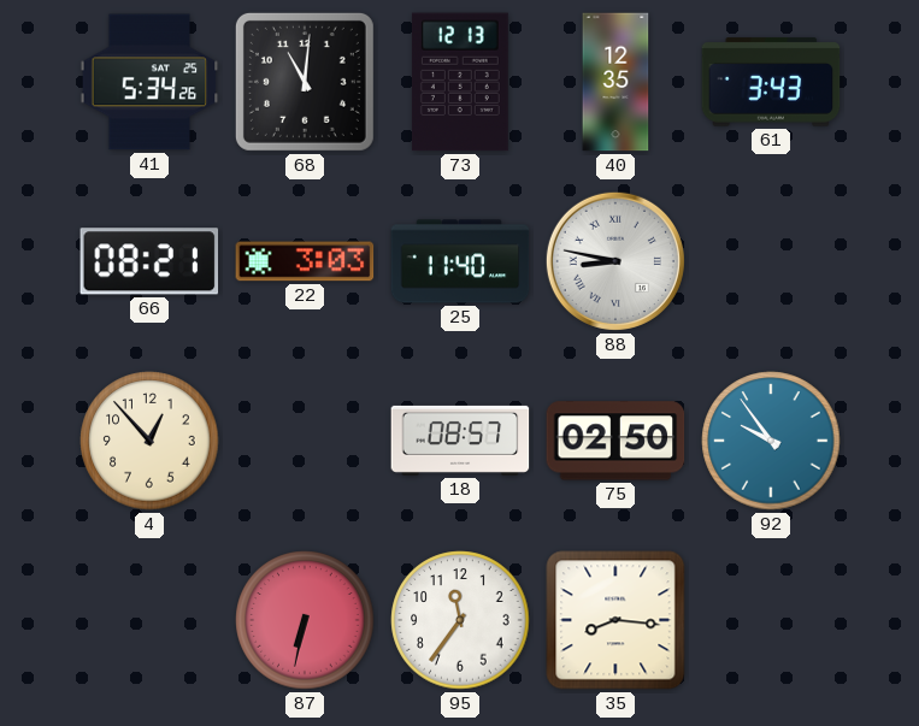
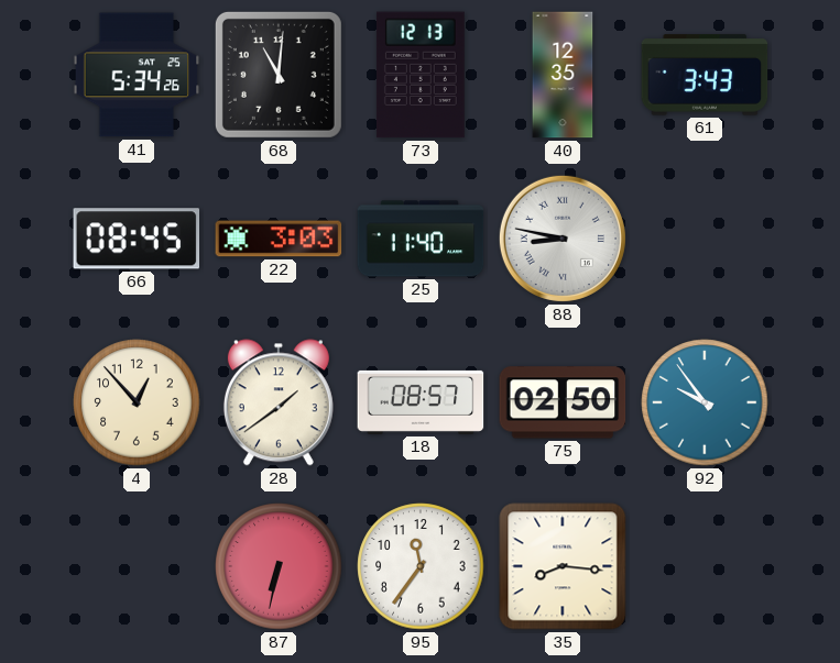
66: 08:21 -> 08:45 (137, 239)
28: none -> 1:39 (279, 402)
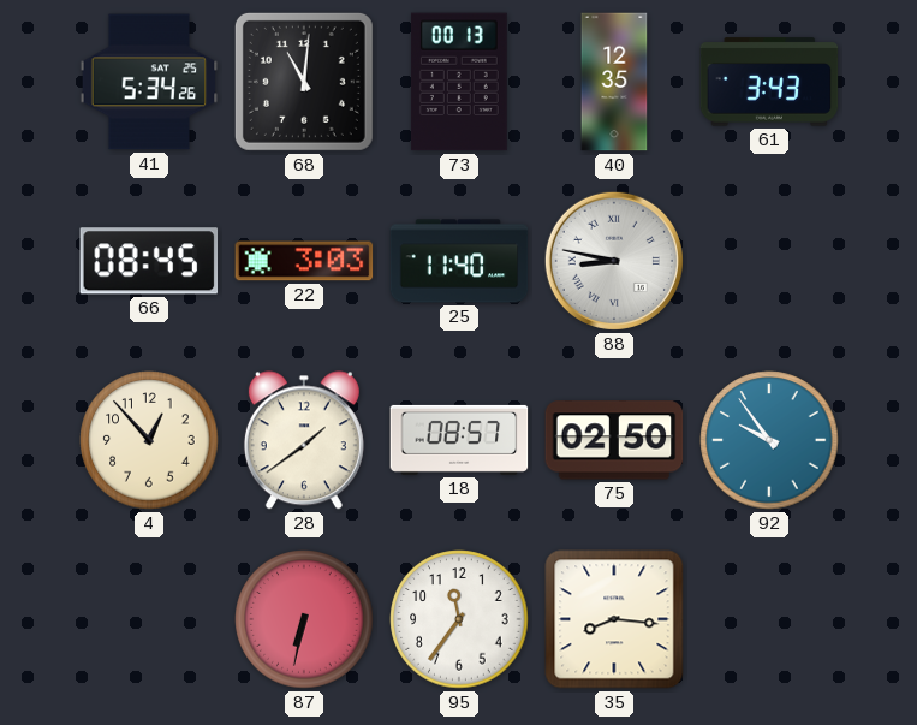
73: 12:13 -> 00:13 (459, 82)
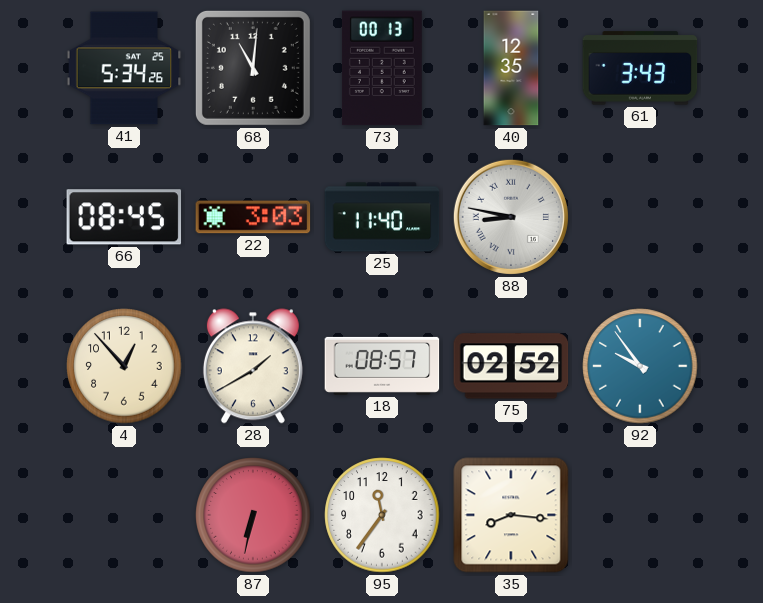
28: 1:39 -> 1:40 (253, 366)
75: 02:50 -> 02:52 (511, 366)
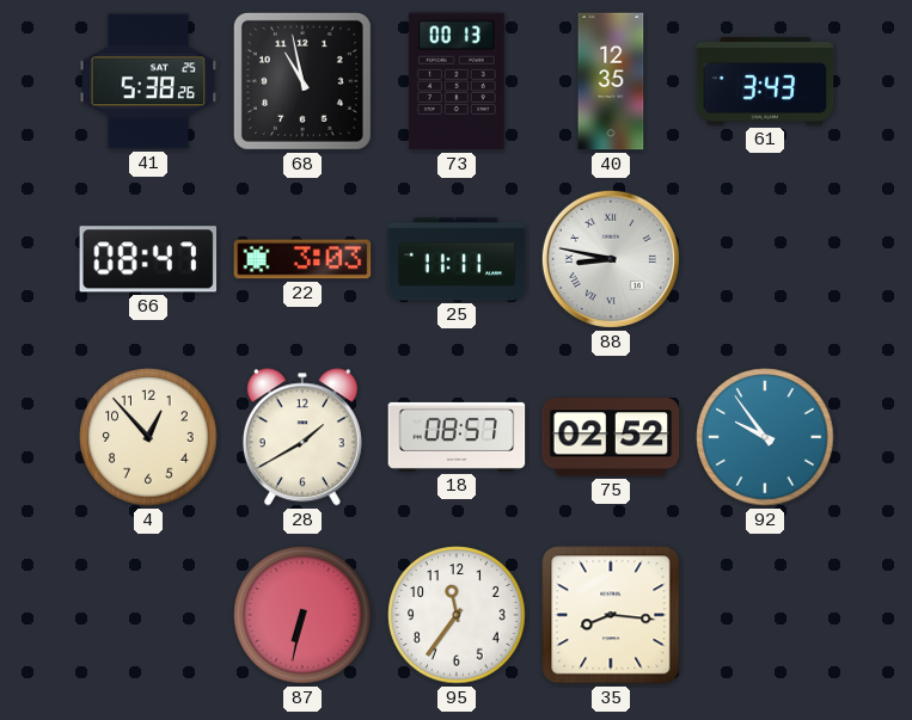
41: 5:34 -> 5:38 (148, 81)
68: 11:01 -> 10:58 (302, 81)
66: 08:45 -> 08:47 (148, 259)
25: 11:40 -> 11:11 (457, 259)
